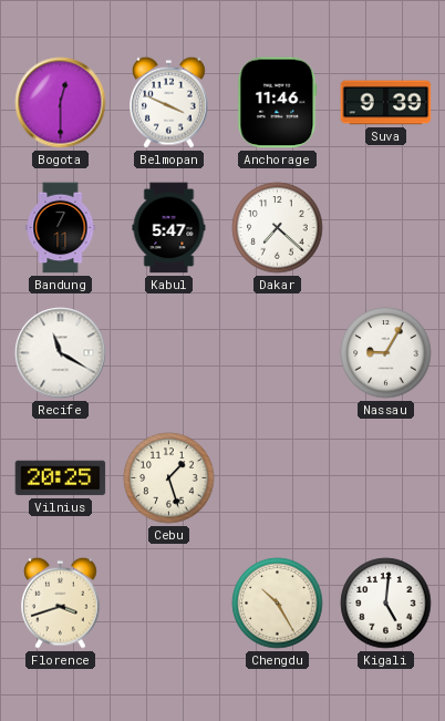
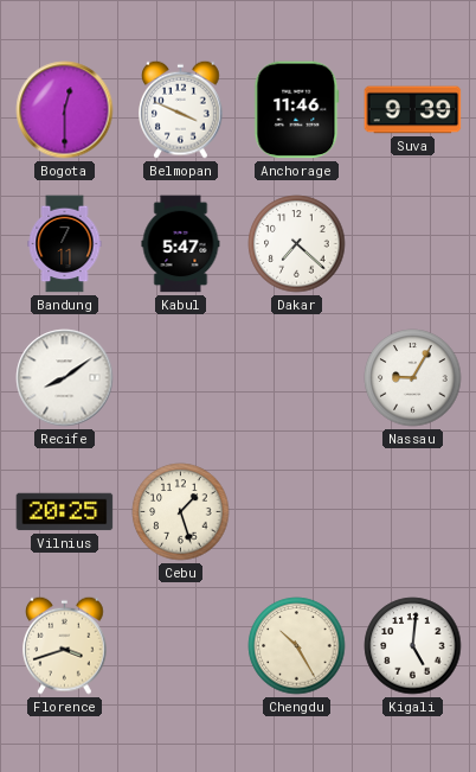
Recife: 11:20 -> 8:09 (65, 378)
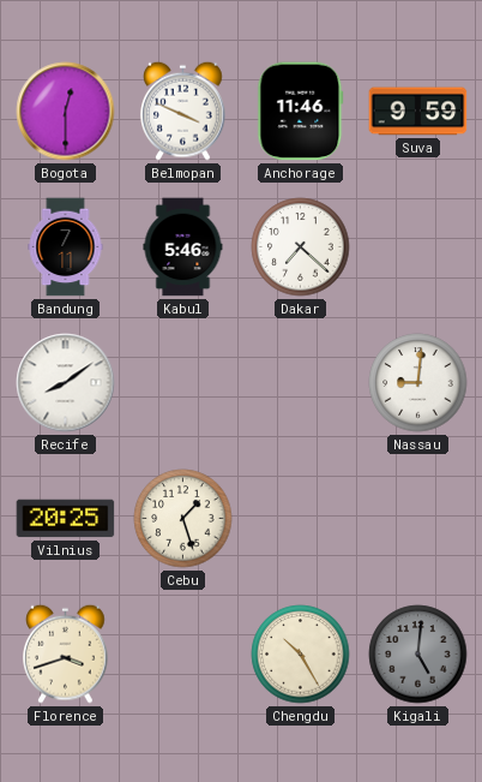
Suva: 9:39 -> 9:59 (418, 112)
Kabul: 5:47 -> 5:46 (183, 247)
Nassau: 9:05 -> 9:01 (418, 383)
Kigali dial: white -> grey (418, 655)
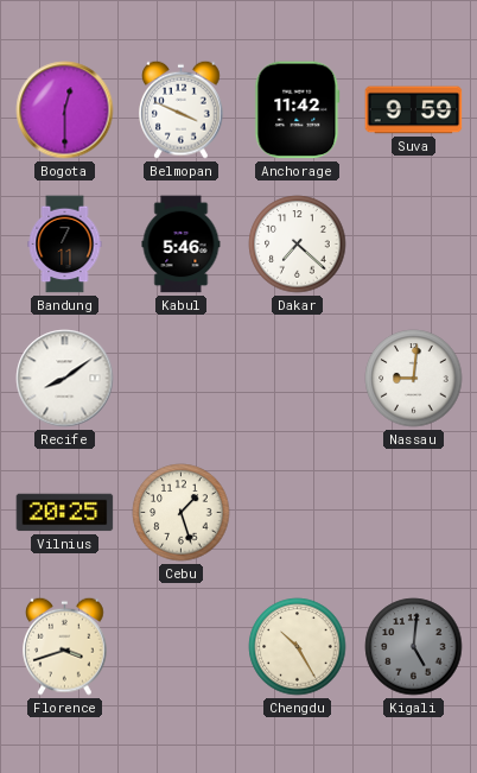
Anchorage: 11:46 -> 11:42 (298, 110)
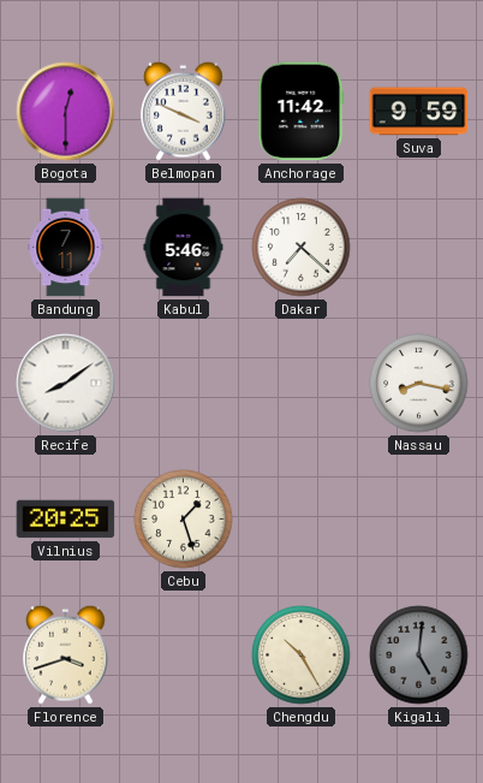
Nassau: 9:01 -> 8:17 (419, 384)
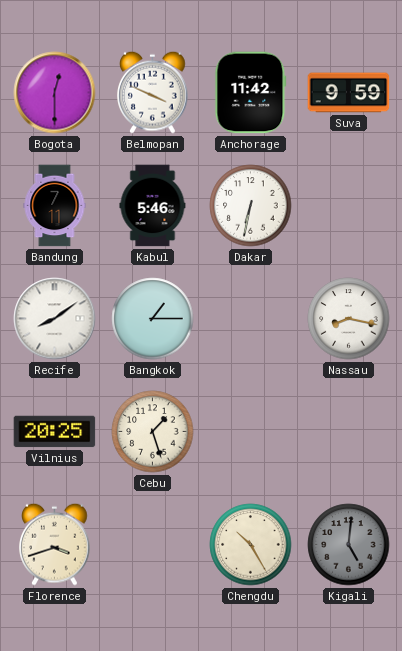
Dakar: 7:22 -> 6:32 (251, 206)
Bangkok: none -> 1:15 (153, 319)
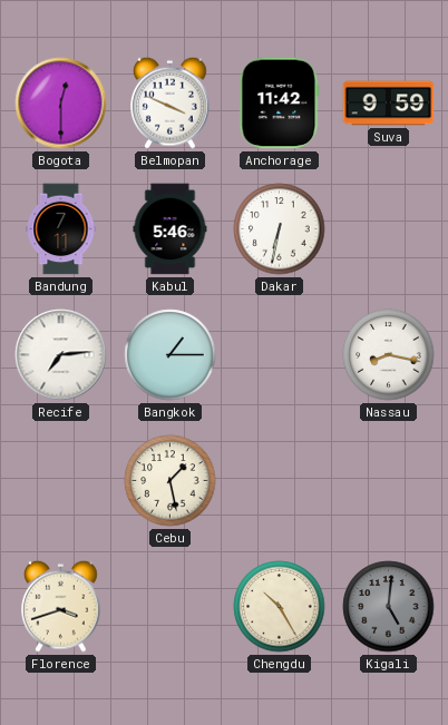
Recife: 8:09 -> 7:14 (61, 355)
Vilnius: 20:25 -> none (55, 432)
Cebu: 1:27 -> 1:28 (171, 481)
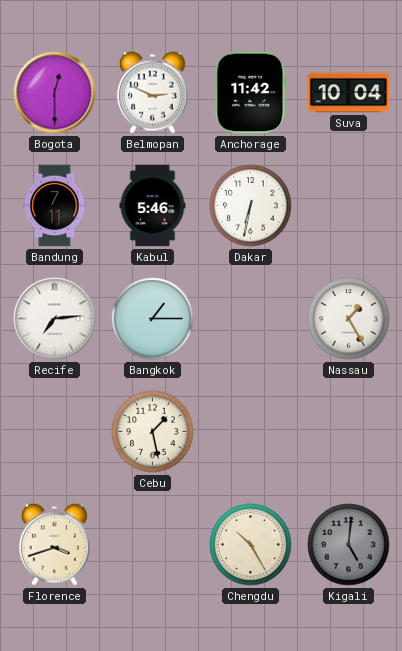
Belmopan: 3:49 -> 2:49 (153, 92)
Suva: 9:59 -> 10:04 (349, 93)
Nassau: 8:17 -> 1:25 (349, 319)
